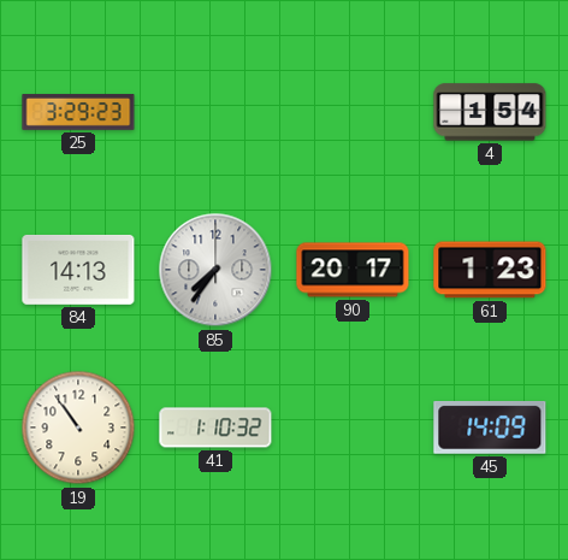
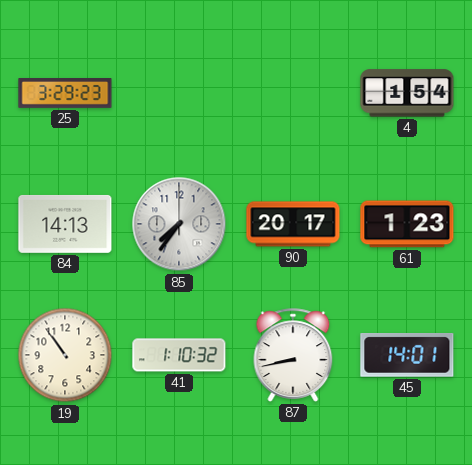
87: none -> 8:43 (293, 355)
45: 14:09 -> 14:01 (407, 356)
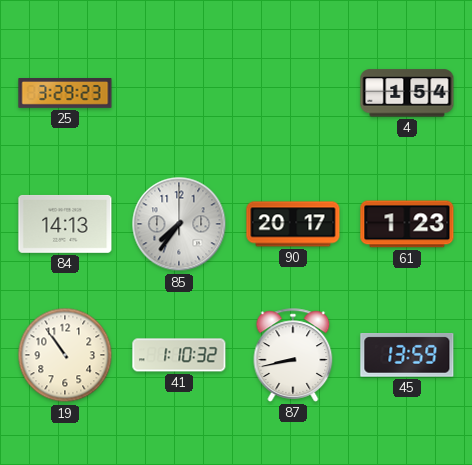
45: 14:01 -> 13:59 (407, 356)
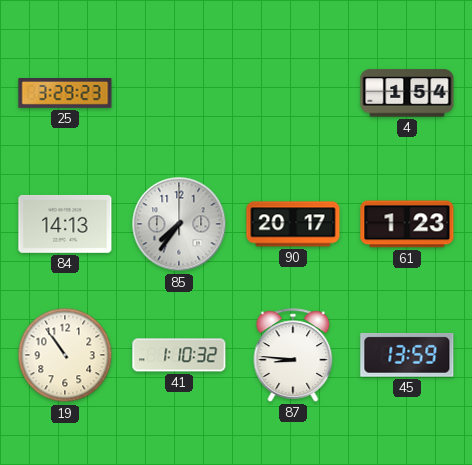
87: 8:43 -> 8:46 (293, 355)
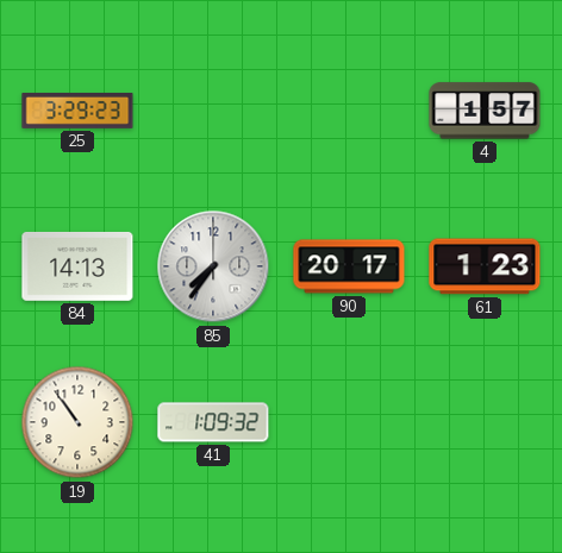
4: 1:54 -> 1:57 (485, 111)
41: 1:10 -> 1:09 (213, 422)
87: 8:46 -> none (293, 355)
45: 13:59 -> none (407, 356)
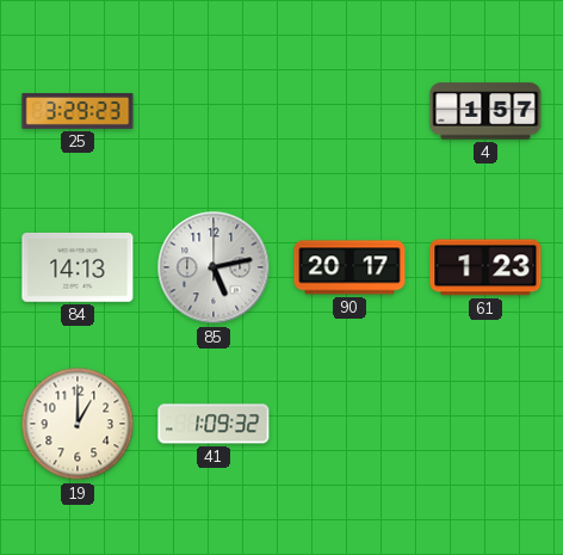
85: 7:36 -> 5:13 (214, 267)
19: 10:54 -> 1:00 (78, 424)
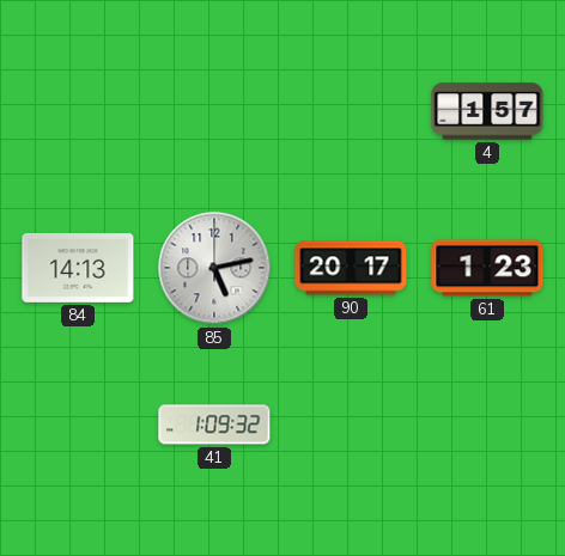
25: 3:29 -> none (78, 112)
19: 1:00 -> none (78, 424)
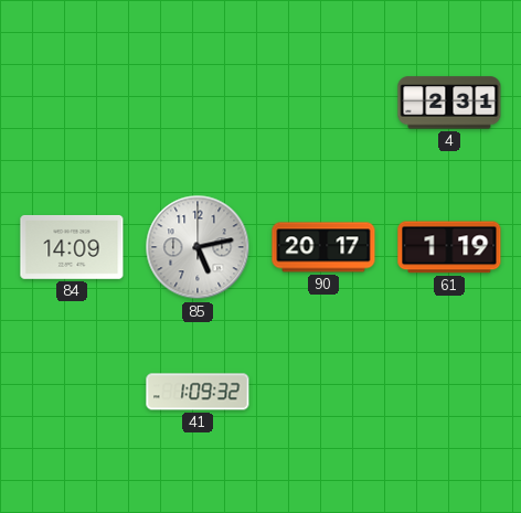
4: 1:57 -> 2:31 (449, 103)
84: 14:13 -> 14:09 (72, 247)
61: 1:23 -> 1:19 (449, 247)
